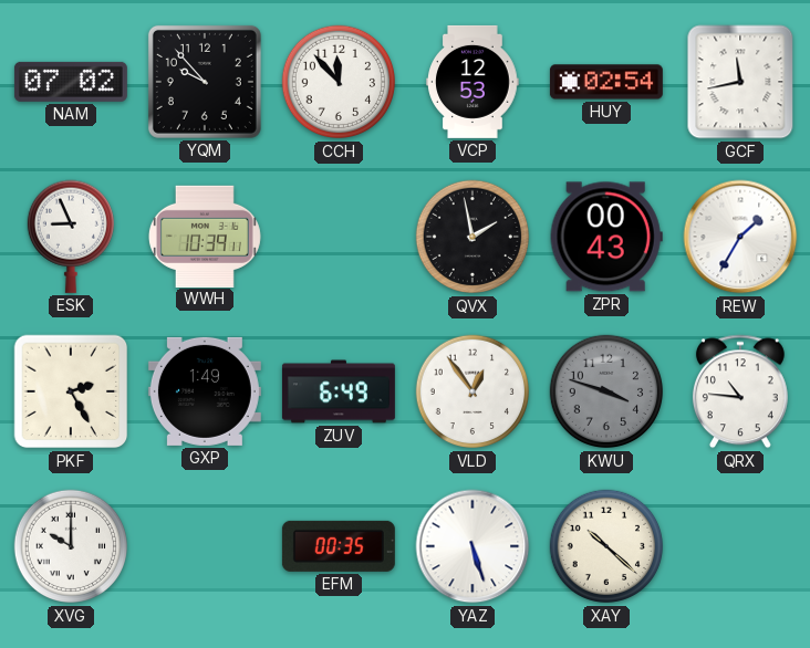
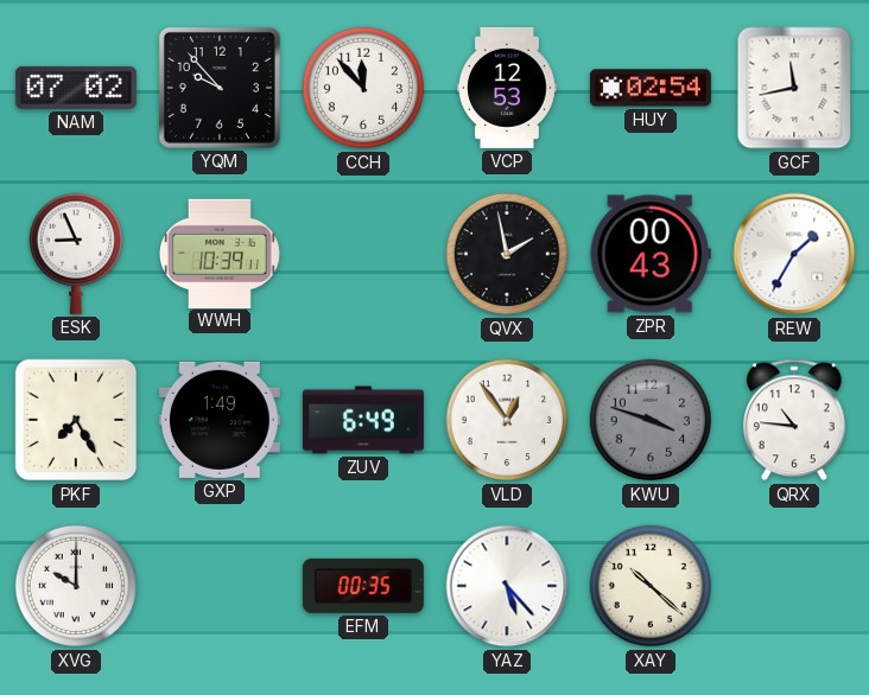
PKF: 2:25 -> 7:25 (76, 420)
YAZ: 5:27 -> 5:23 (507, 586)
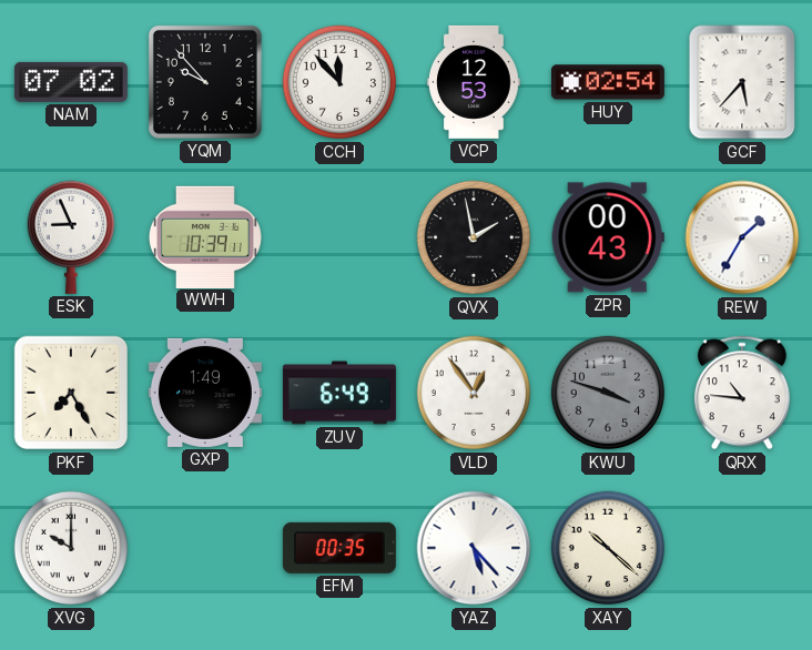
GCF: 11:43 -> 5:37 (742, 82)
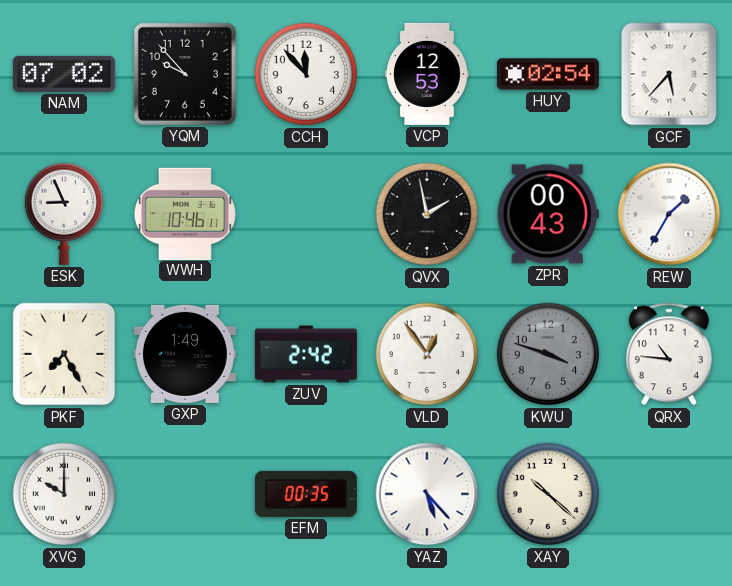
WWH: 10:39 -> 10:46 (185, 213)
ZUV: 6:49 -> 2:42 (306, 354)
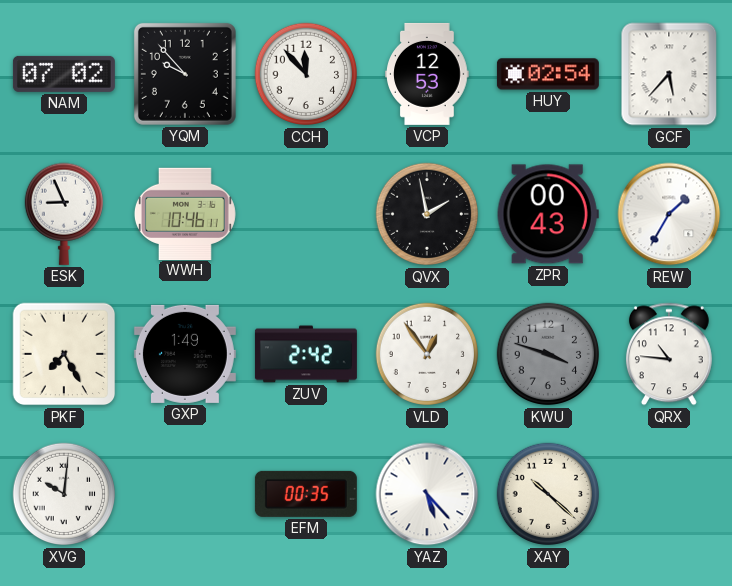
XVG: 10:00 -> 10:01 (64, 494)
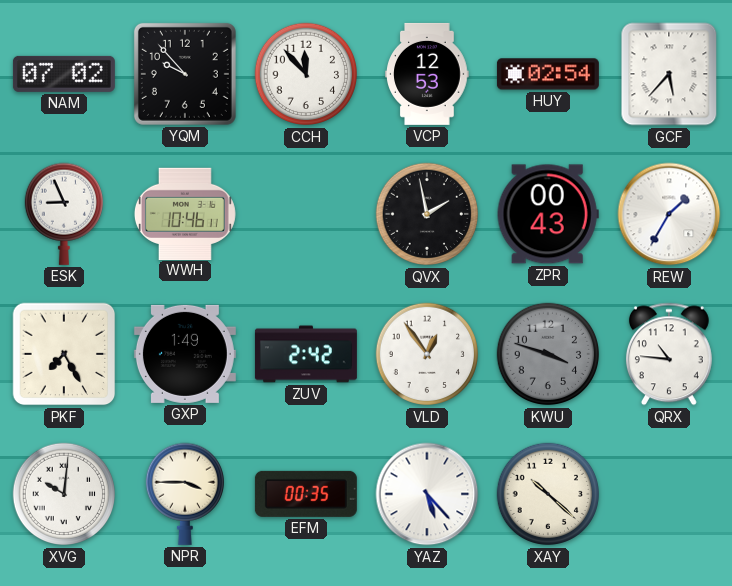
NPR: none -> 3:45 (184, 494)
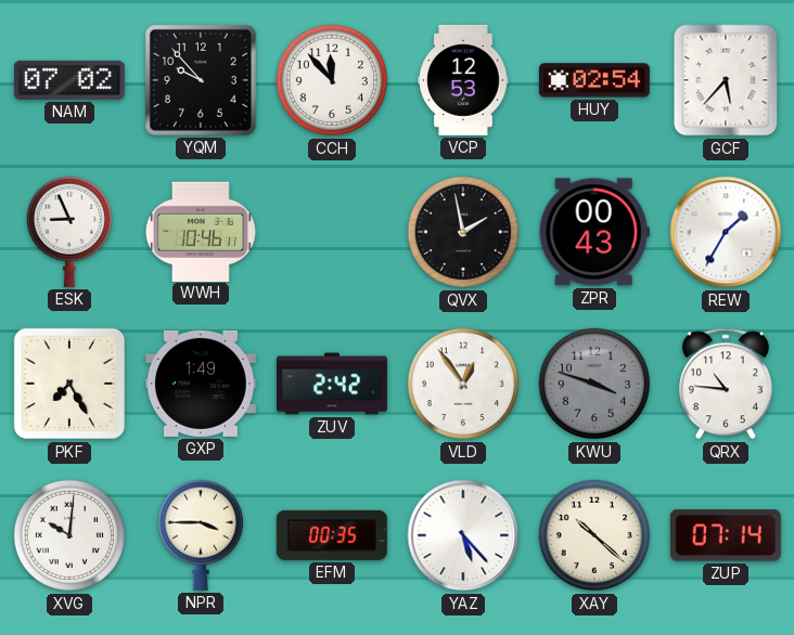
ZUP: none -> 07:14 (726, 535)
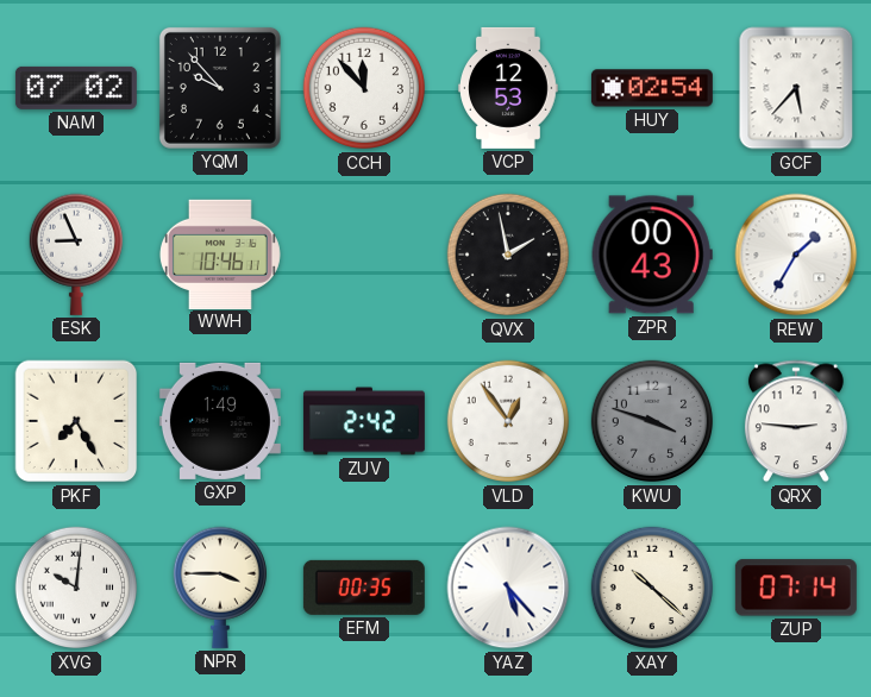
QRX: 10:46 -> 2:46 (796, 421)
